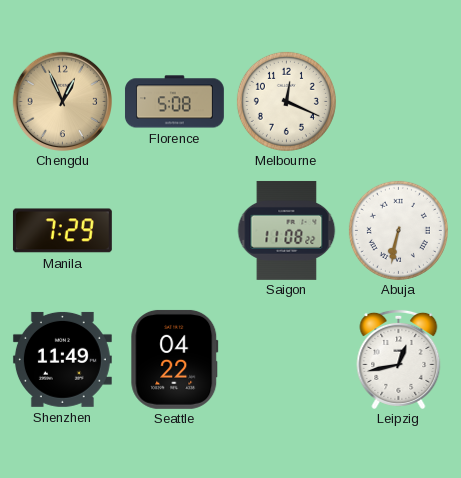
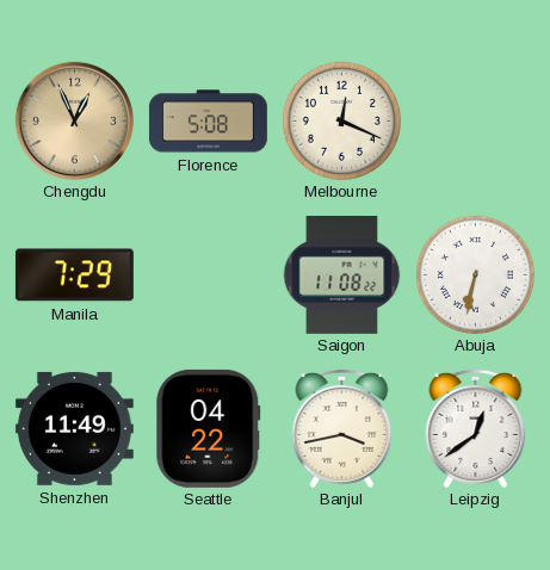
Banjul: none -> 3:43 (342, 428)
Leipzig: 12:43 -> 12:39 (476, 428)
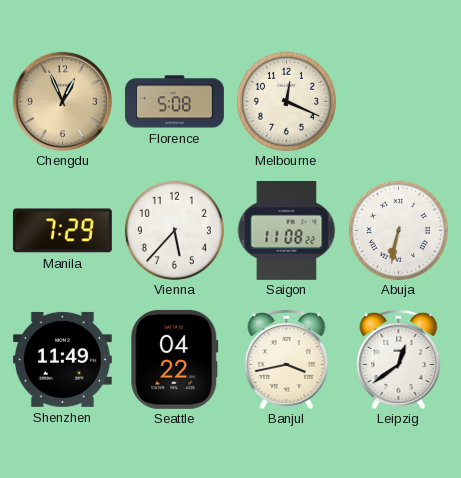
Vienna: none -> 5:37 (174, 230)
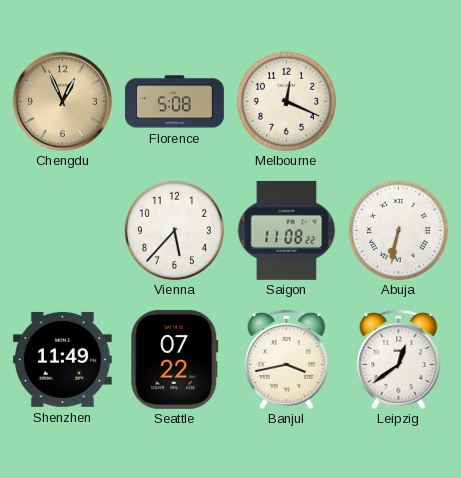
Manila: 7:29 -> none (62, 231)
Seattle: 04:22 -> 07:22 (175, 359)
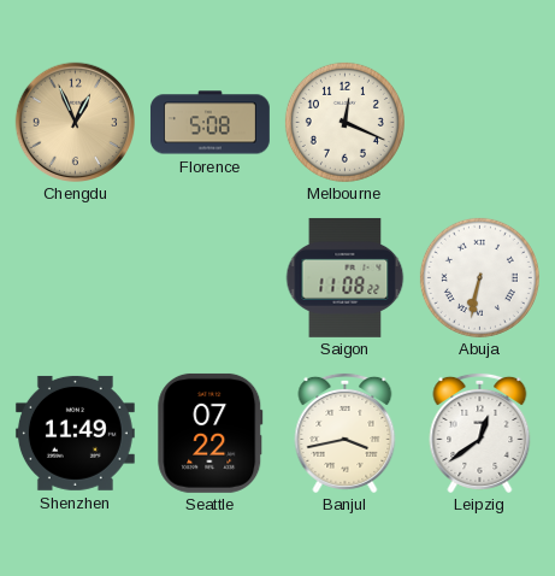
Vienna: 5:37 -> none (174, 230)
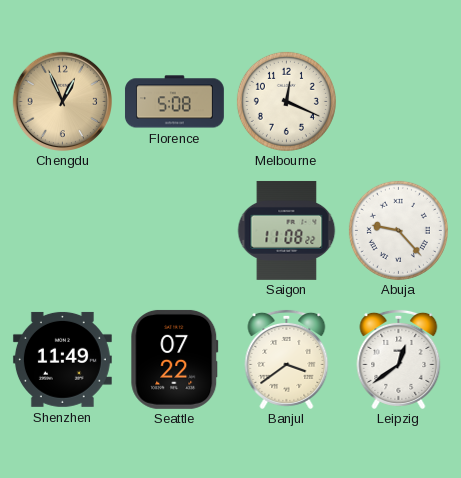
Abuja: 6:32 -> 9:23 (398, 230)
Banjul: 3:43 -> 3:39 (287, 359)
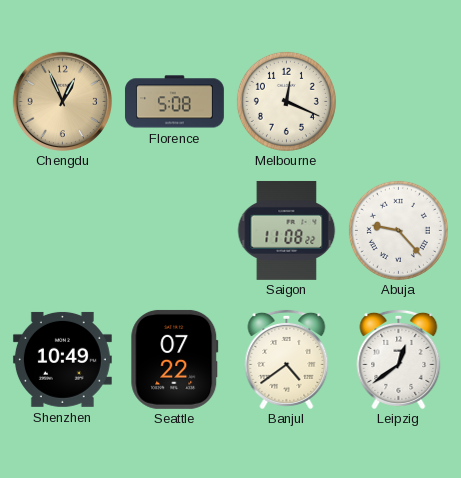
Shenzhen: 11:49 -> 10:49 (62, 359)
Banjul: 3:39 -> 4:39 (287, 359)
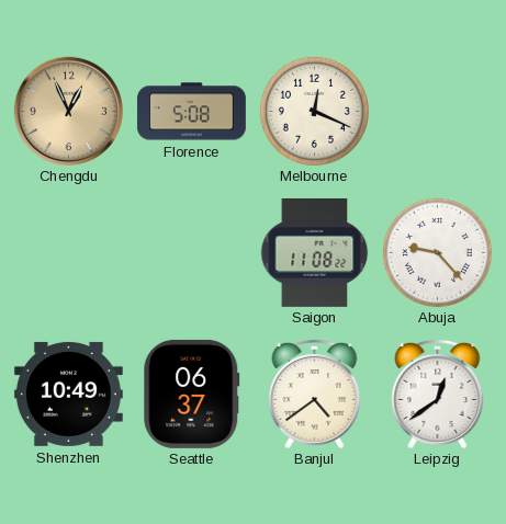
Seattle: 07:22 -> 06:37 (192, 394)
